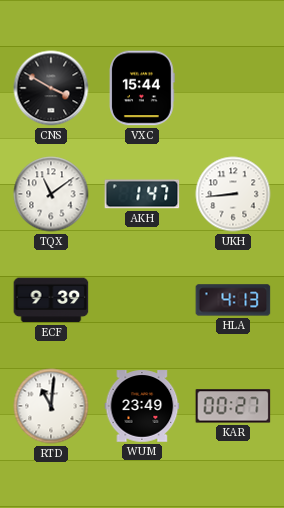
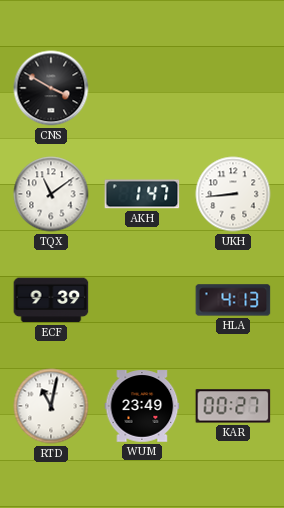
VXC: 15:44 -> none (143, 88)
RTD: 11:01 -> 11:02 (51, 406)
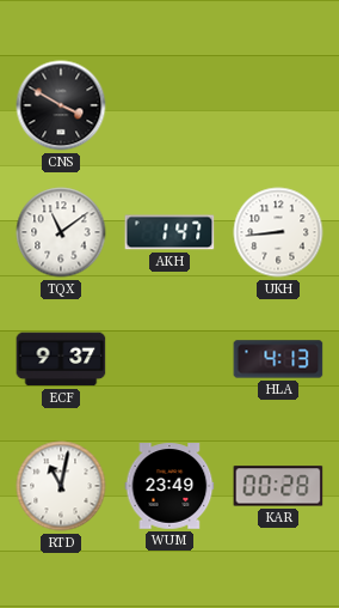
ECF: 9:39 -> 9:37 (61, 359)
KAR: 00:27 -> 00:28 (278, 486)
